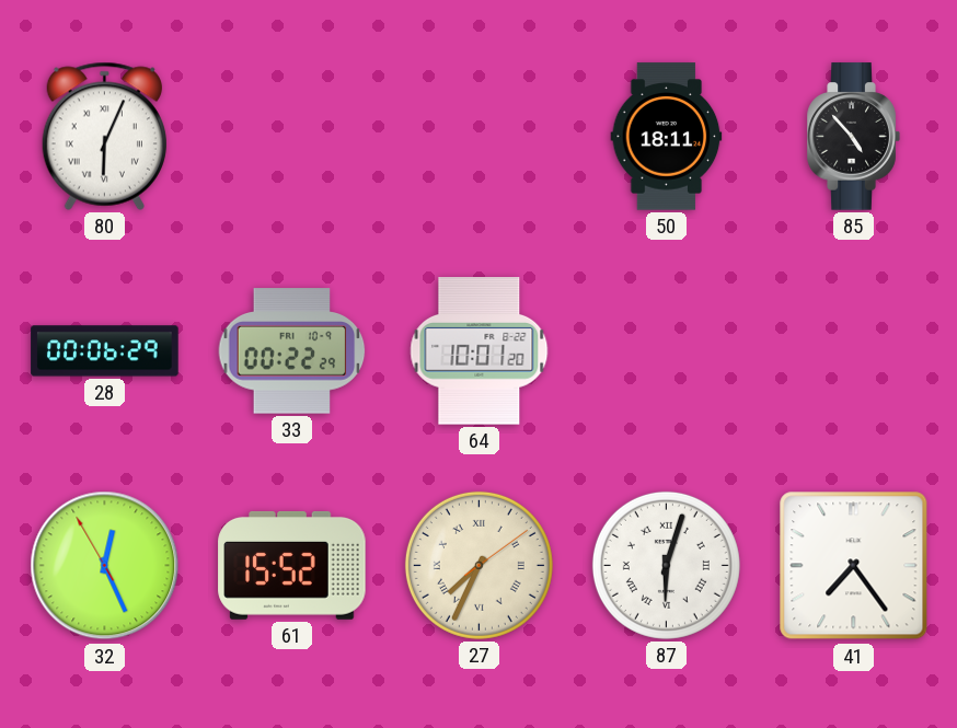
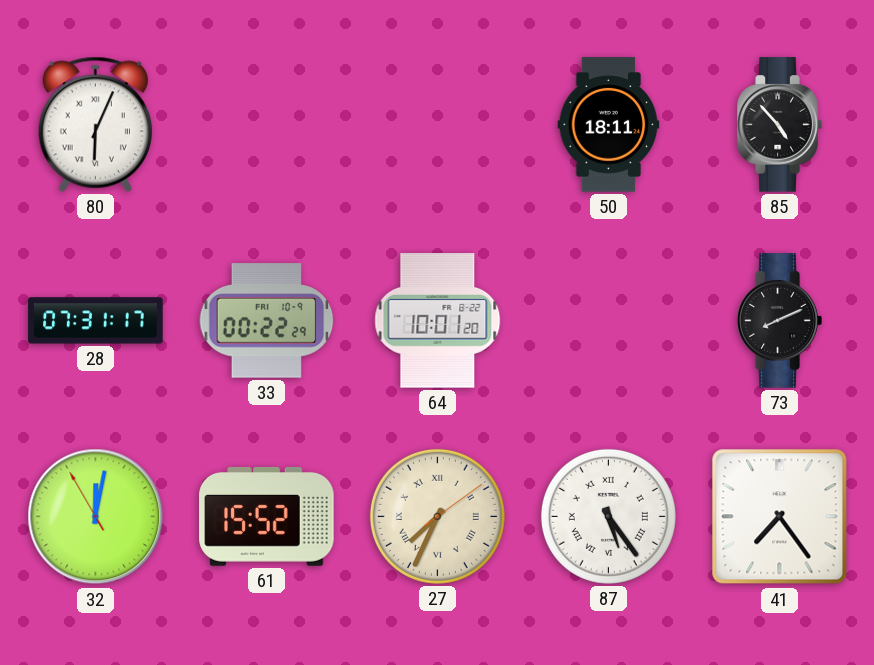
28: 00:06 -> 07:31 (96, 321)
73: none -> 8:11 (779, 321)
32: 12:25 -> 12:01 (96, 517)
87: 6:03 -> 5:24 (608, 516)
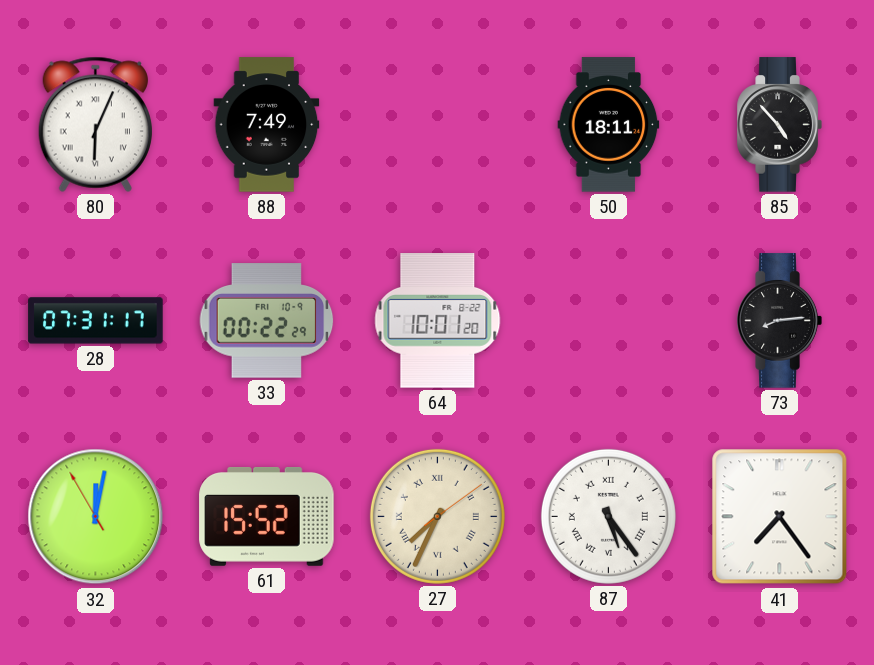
88: none -> 7:49 (267, 125)
73: 8:11 -> 8:14 (779, 321)
